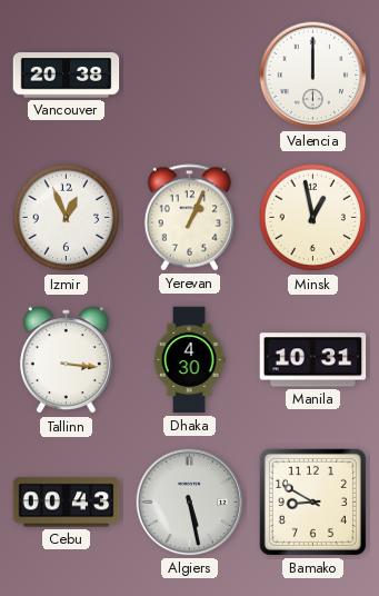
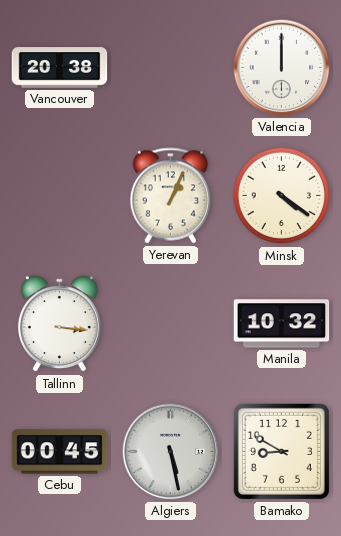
Izmir: 12:56 -> none (67, 218)
Minsk: 12:58 -> 4:21 (282, 196)
Dhaka: 4:30 -> none (189, 360)
Manila: 10:31 -> 10:32 (282, 324)
Cebu: 00:43 -> 00:45 (60, 452)
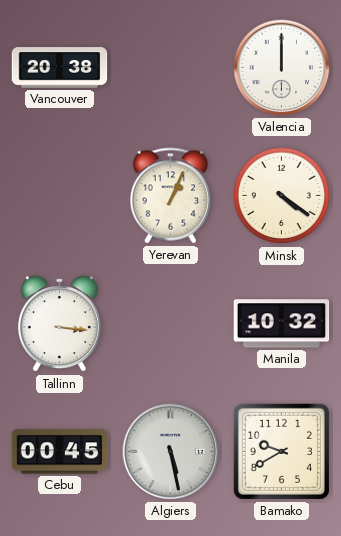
Bamako: 8:50 -> 9:40 (281, 451)
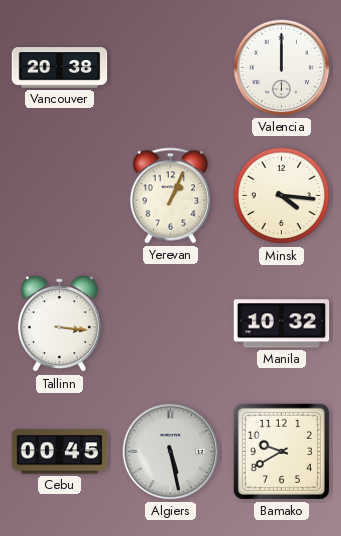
Minsk: 4:21 -> 4:16 (282, 196)
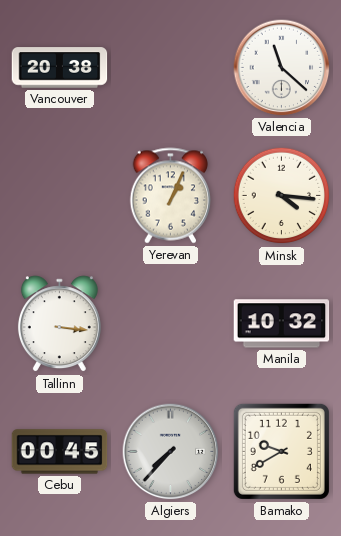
Valencia: 12:00 -> 11:22 (282, 68)
Algiers: 5:28 -> 7:37 (171, 452)
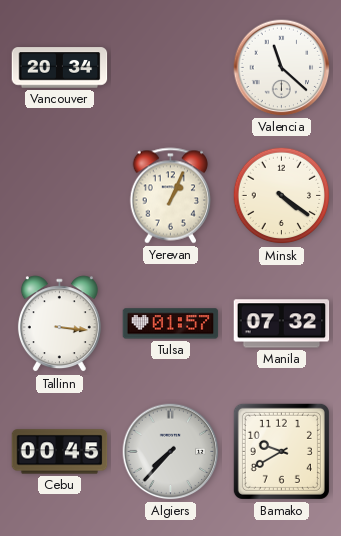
Vancouver: 20:38 -> 20:34 (60, 68)
Minsk: 4:16 -> 4:21 (282, 196)
Tulsa: none -> 01:57 (171, 324)
Manila: 10:32 -> 07:32 (282, 324)
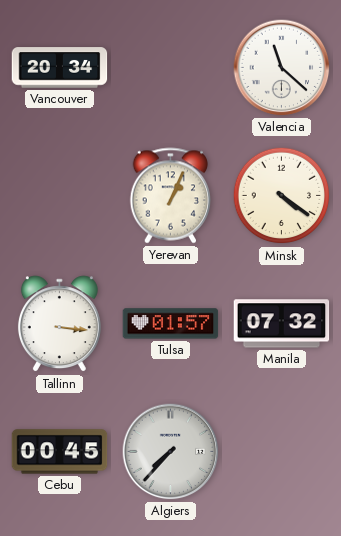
Bamako: 9:40 -> none (281, 451)
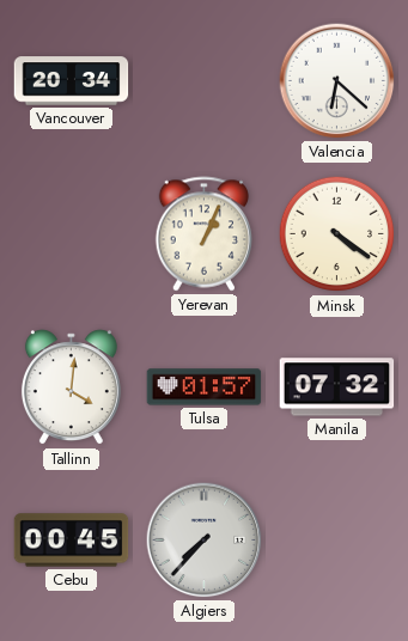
Valencia: 11:22 -> 6:22 (337, 81)
Tallinn: 3:16 -> 4:01 (71, 387)
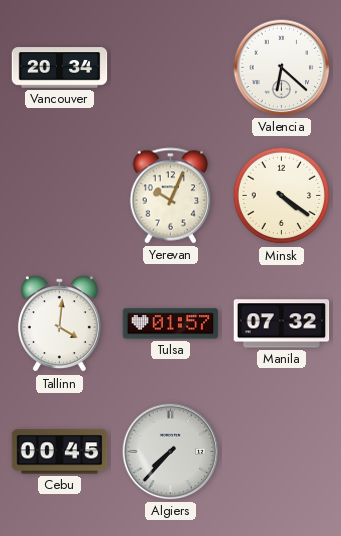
Yerevan: 1:04 -> 10:04 (171, 196)
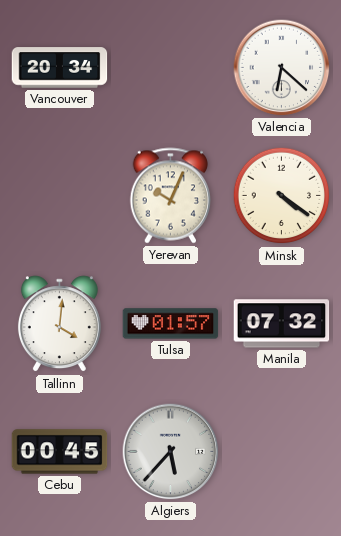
Algiers: 7:37 -> 5:37 (171, 452)
